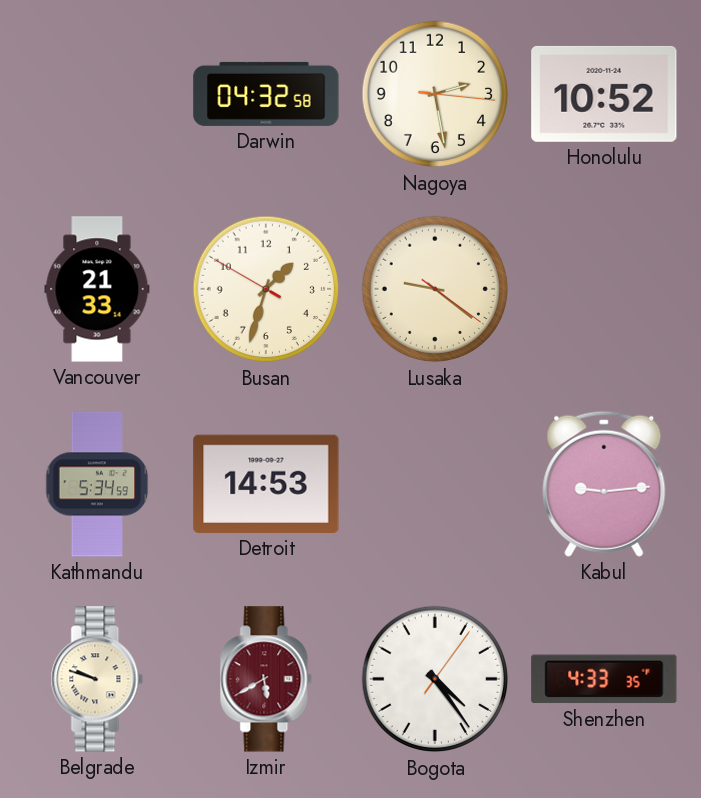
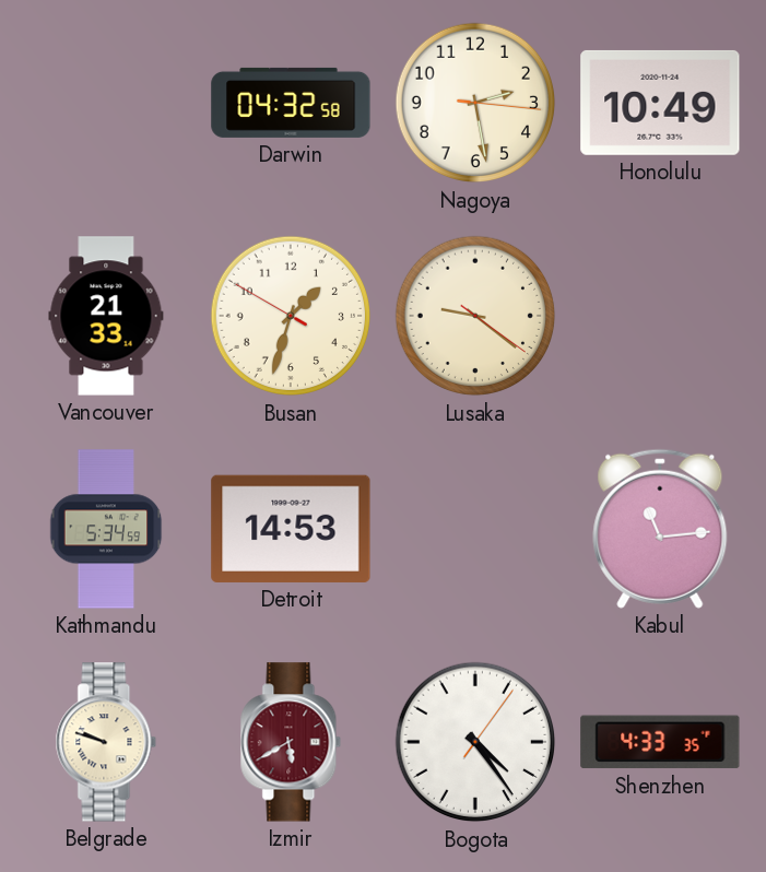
Honolulu: 10:52 -> 10:49 (660, 103)
Kabul: 9:14 -> 11:14 (660, 529)
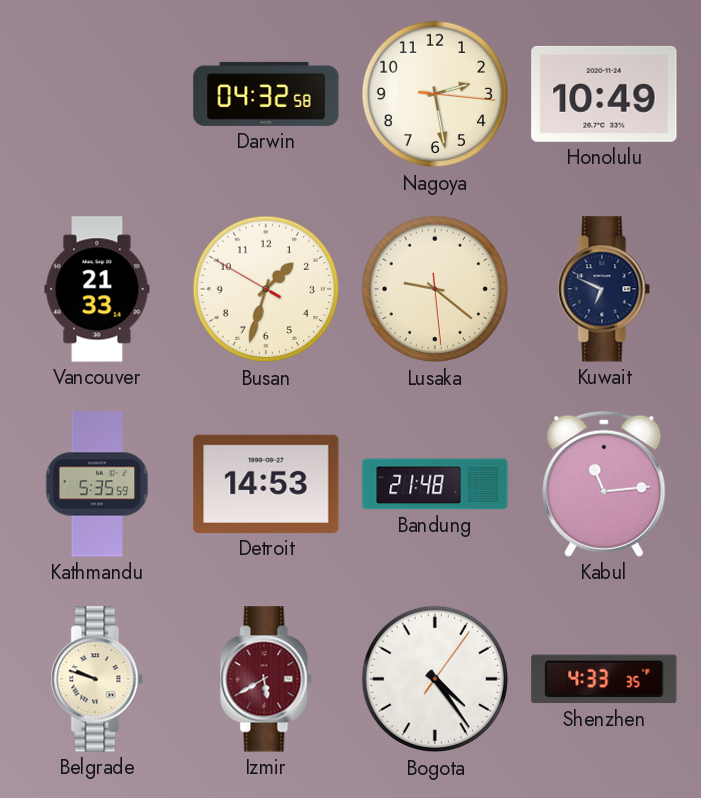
Lusaka: 9:21:21 -> 9:21:29 (435, 289)
Kuwait: none -> 6:49 (604, 289)
Kathmandu: 5:34 -> 5:35 (97, 484)
Bandung: none -> 21:48 (435, 484)
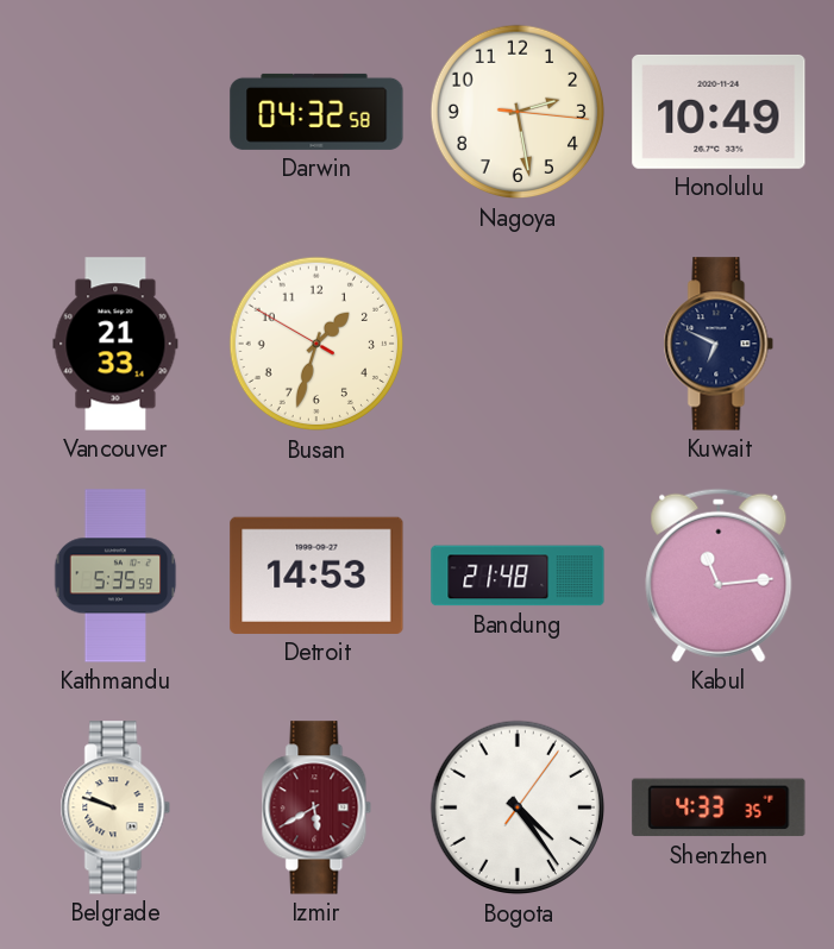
Lusaka: 9:21 -> none (435, 289)
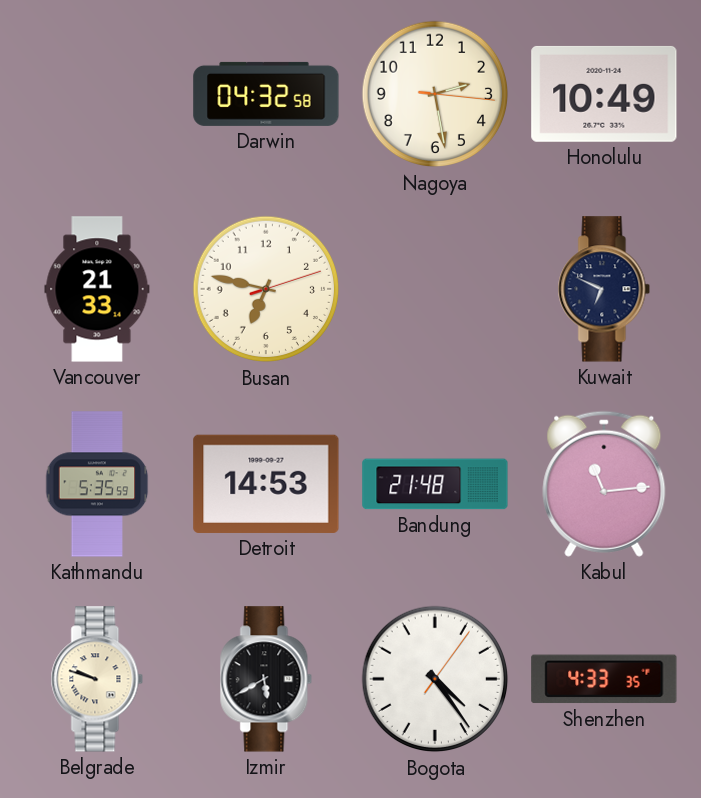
Busan: 1:32 -> 6:47 (266, 289)
Izmir dial: burgundy -> black (266, 679)
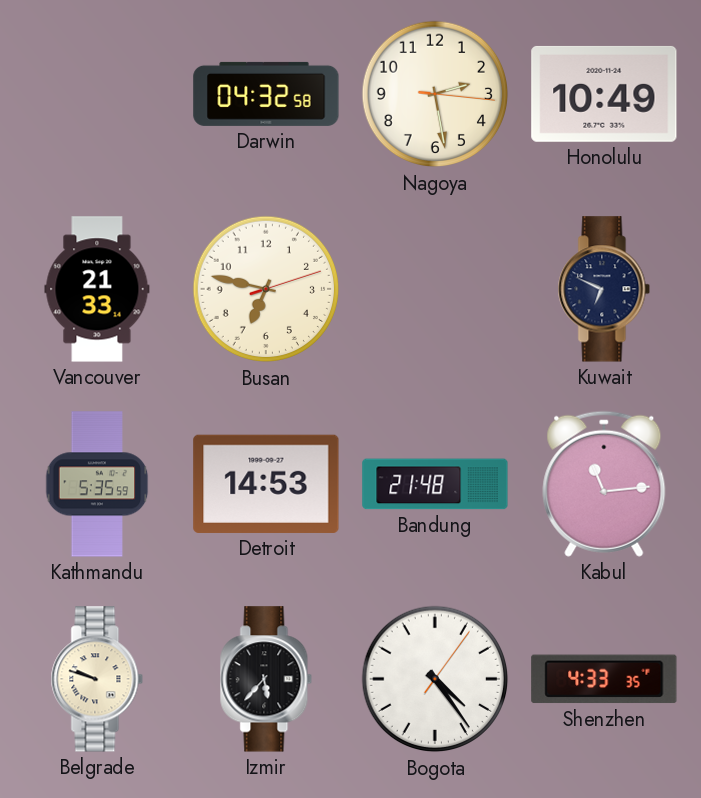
Izmir: 5:40 -> 5:37 (266, 679)
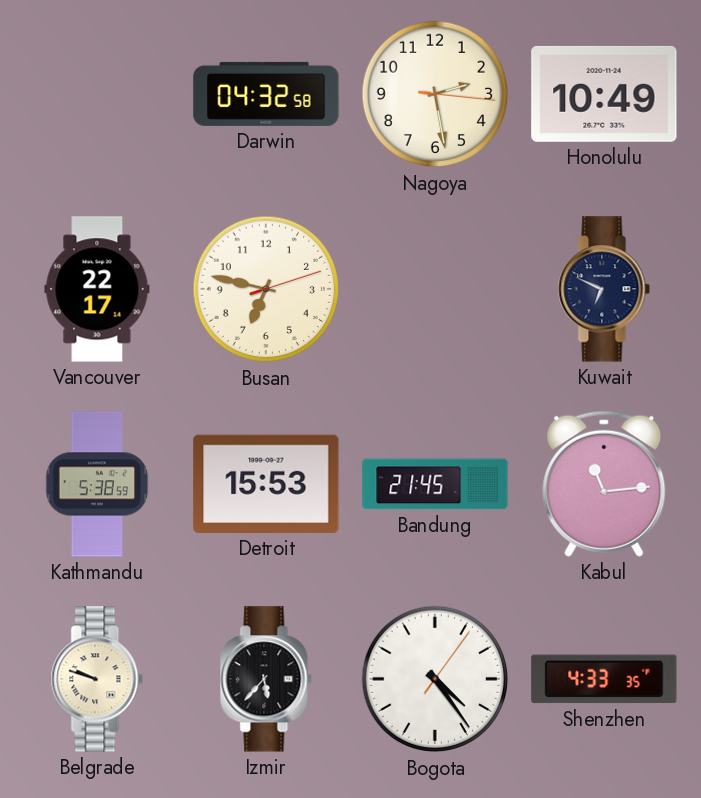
Vancouver: 21:33 -> 22:17 (97, 289)
Kathmandu: 5:35 -> 5:38 (97, 484)
Detroit: 14:53 -> 15:53 (266, 484)
Bandung: 21:48 -> 21:45 (435, 484)
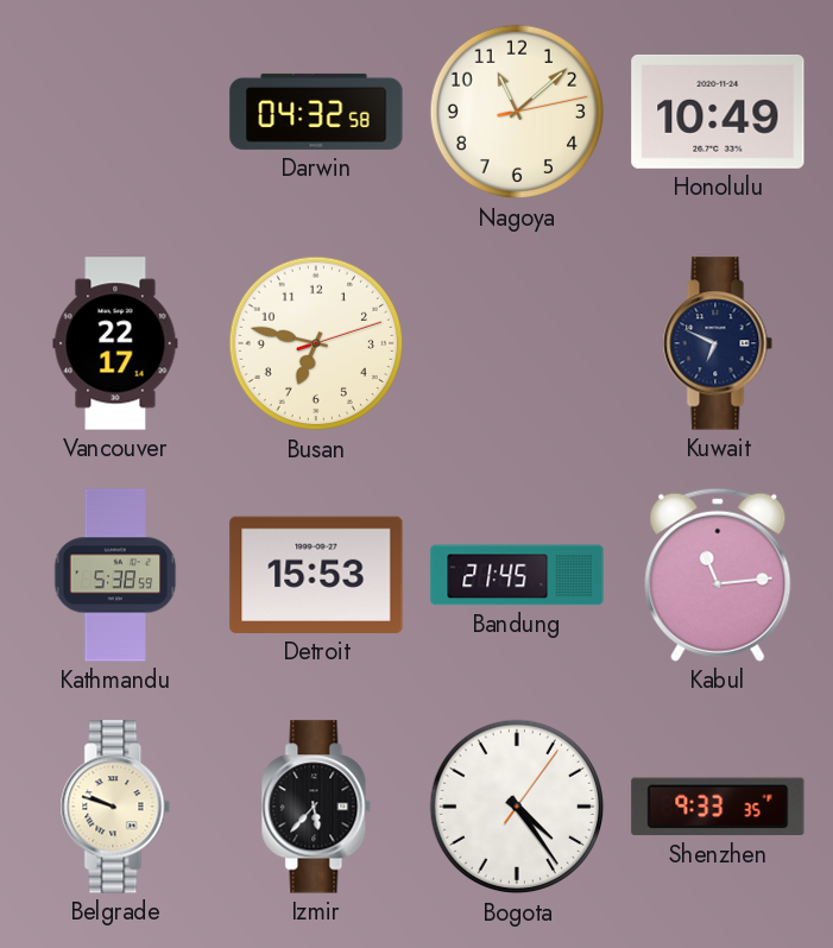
Nagoya: 2:28 -> 11:08 (517, 112)
Shenzhen: 4:33 -> 9:33 (718, 807)
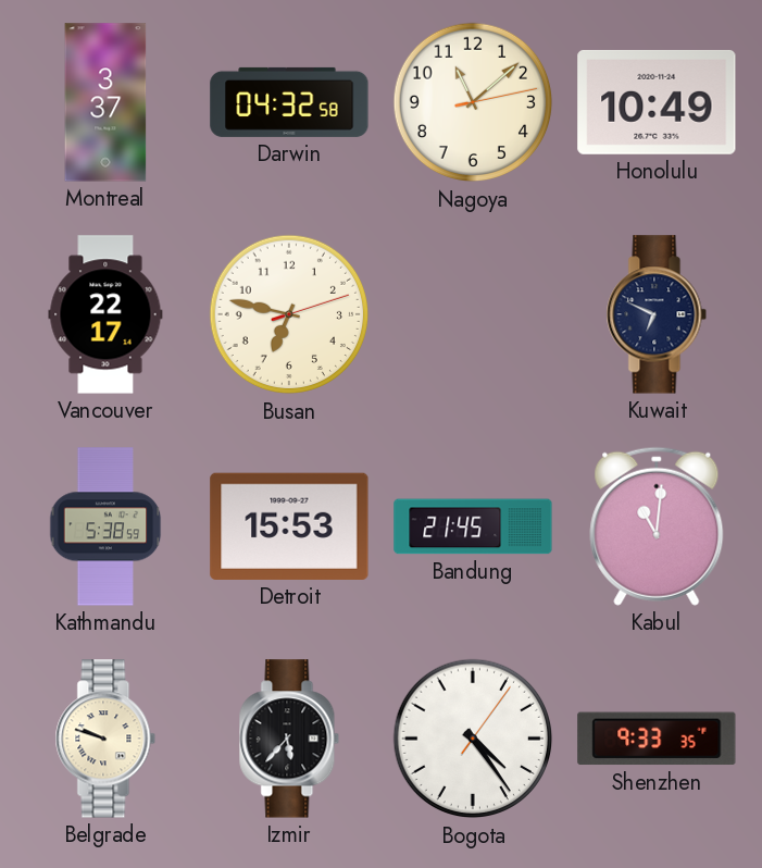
Montreal: none -> 3:37 (105, 102)
Kabul: 11:14 -> 11:01 (657, 526)
